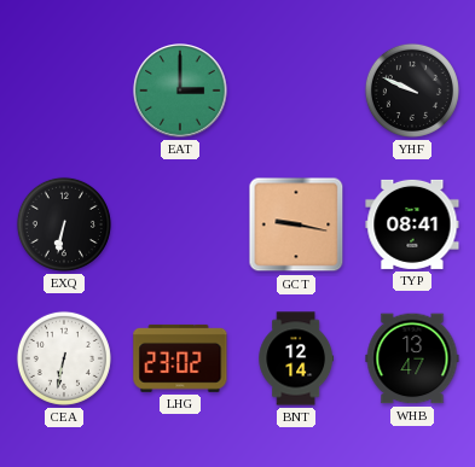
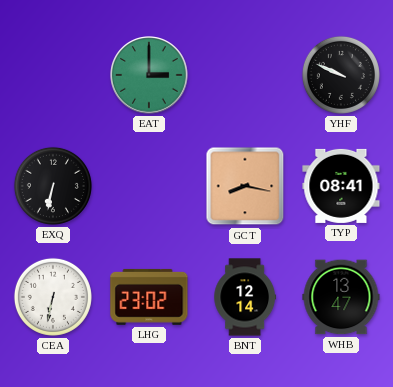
GCT: 9:17 -> 8:17 (245, 186)
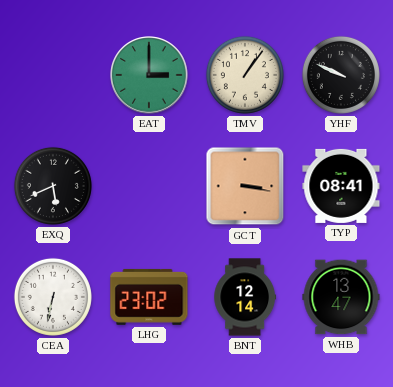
TMV: none -> 1:06 (245, 75)
EXQ: 6:32 -> 5:41 (53, 186)
GCT: 8:17 -> 3:17 (245, 186)
